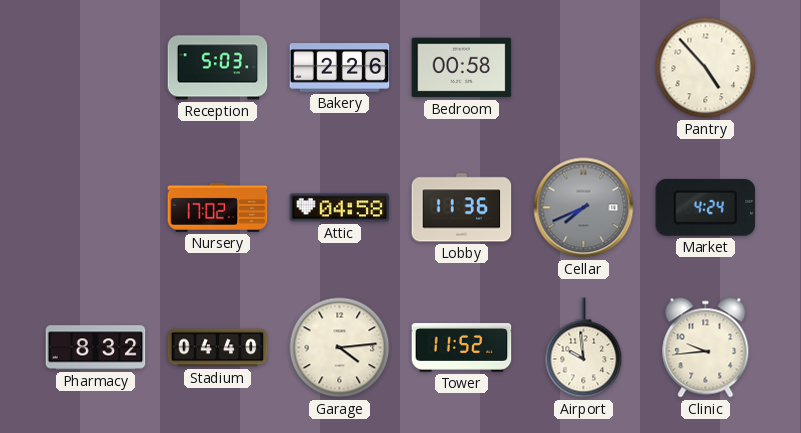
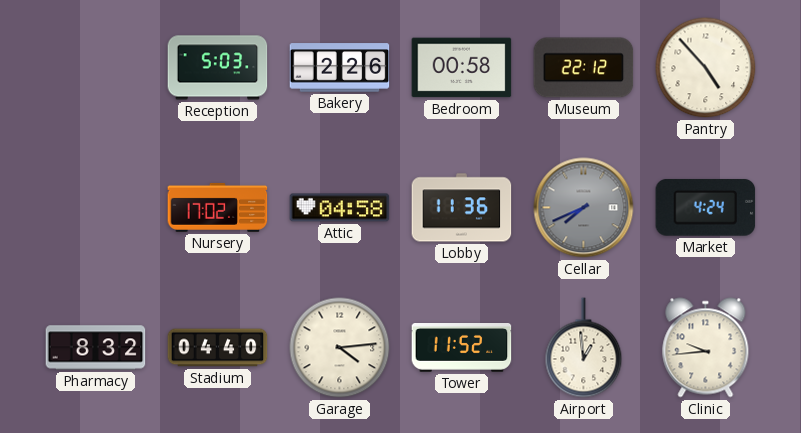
Museum: none -> 22:12 (584, 68)
Airport: 9:59 -> 12:59 (584, 348)
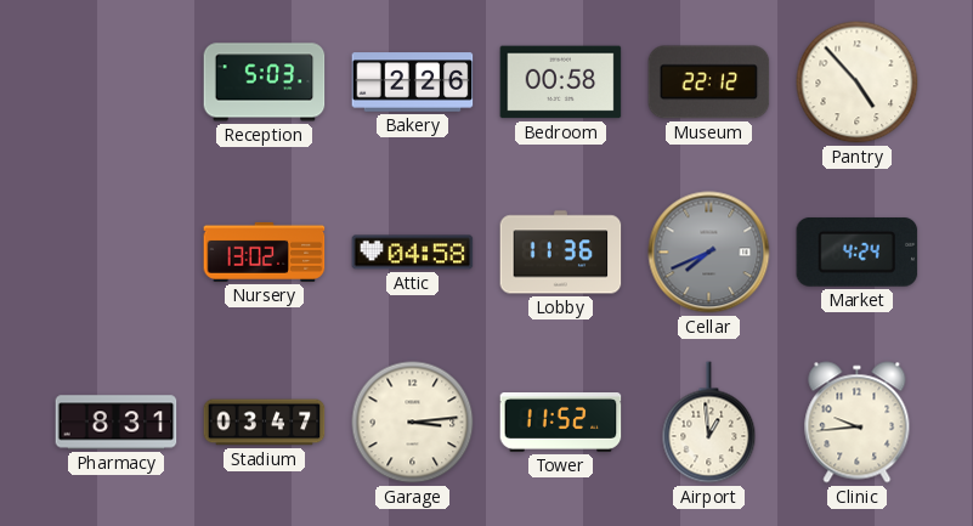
Nursery: 17:02 -> 13:02 (265, 251)
Pharmacy: 8:32 -> 8:31 (117, 423)
Stadium: 04:40 -> 03:47 (265, 423)
Garage: 4:14 -> 3:14 (413, 423)
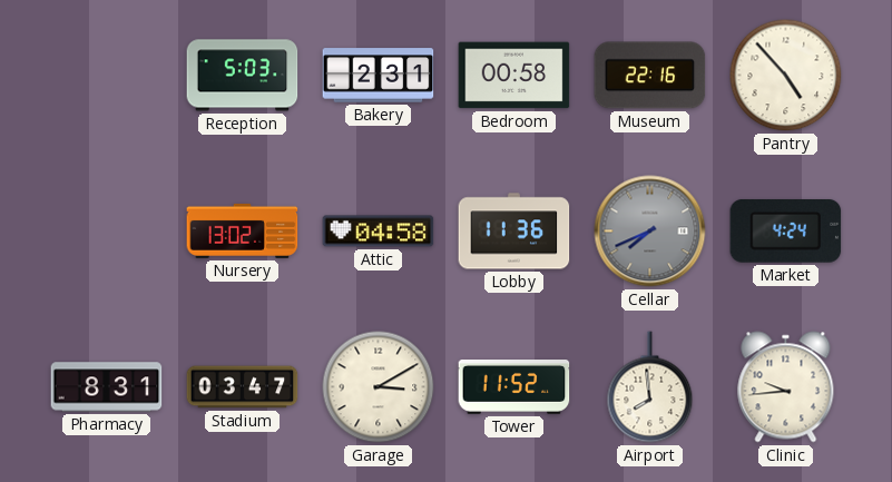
Bakery: 2:26 -> 2:31 (379, 76)
Museum: 22:12 -> 22:16 (650, 76)
Garage: 3:14 -> 3:10 (379, 387)
Airport: 12:59 -> 7:59 (650, 387)
